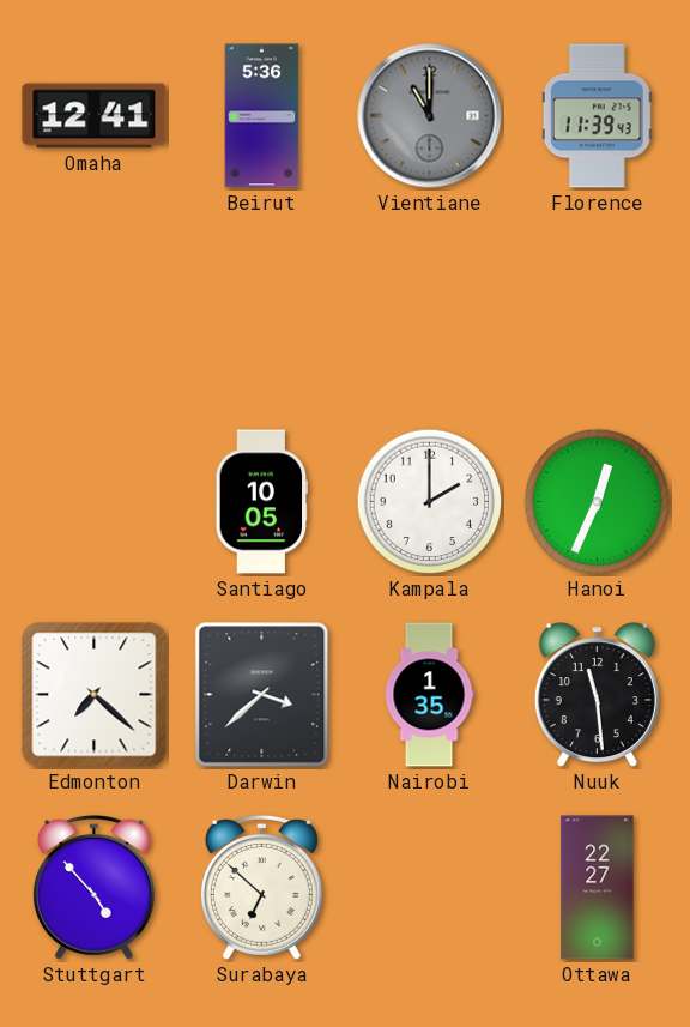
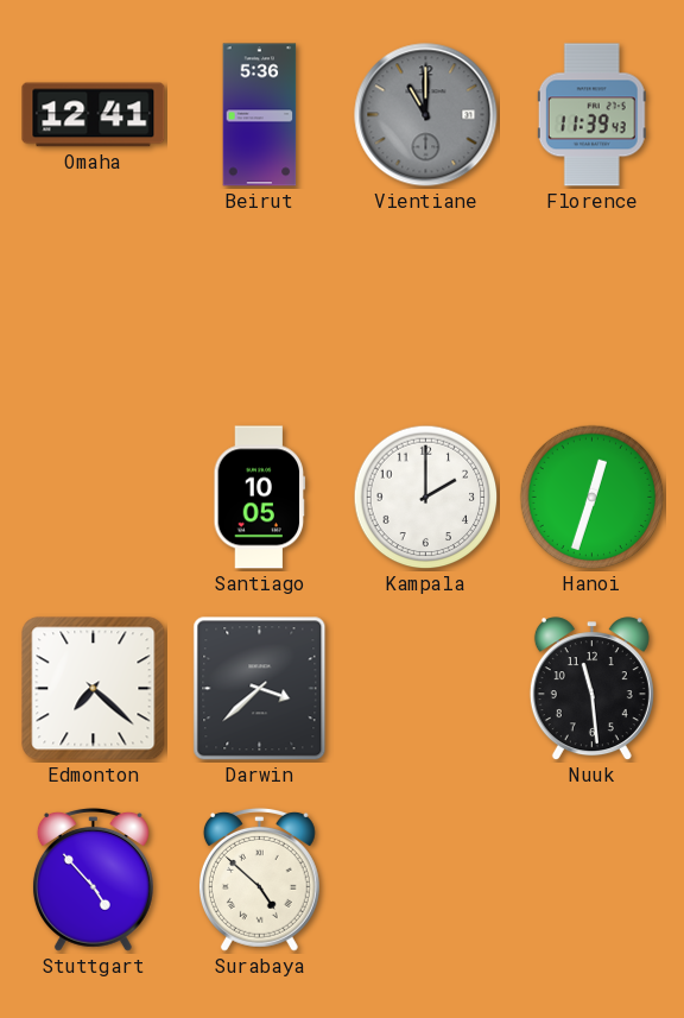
Hanoi: 12:34 -> 12:33 (593, 498)
Nairobi: 1:35 -> none (429, 695)
Surabaya: 6:52 -> 4:52 (259, 879)
Ottawa: 22:27 -> none (598, 888)
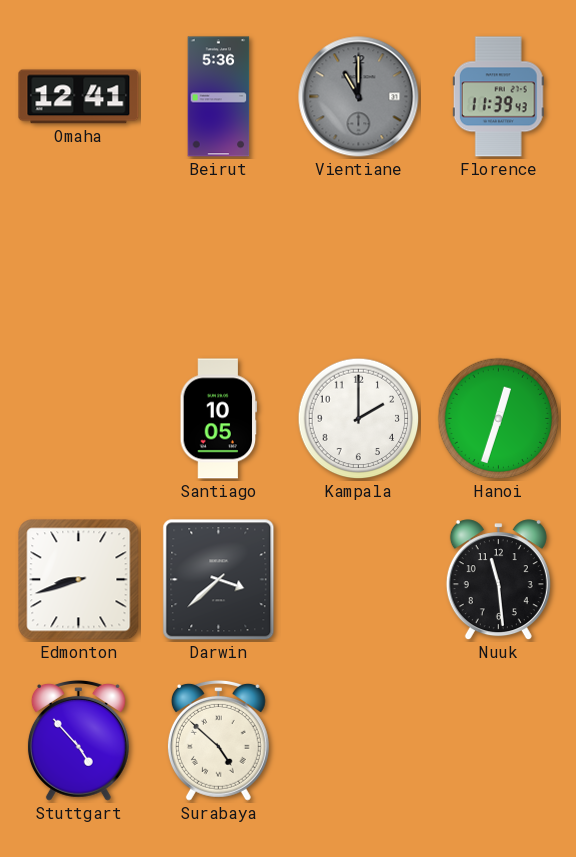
Edmonton: 7:22 -> 8:42 (79, 580)
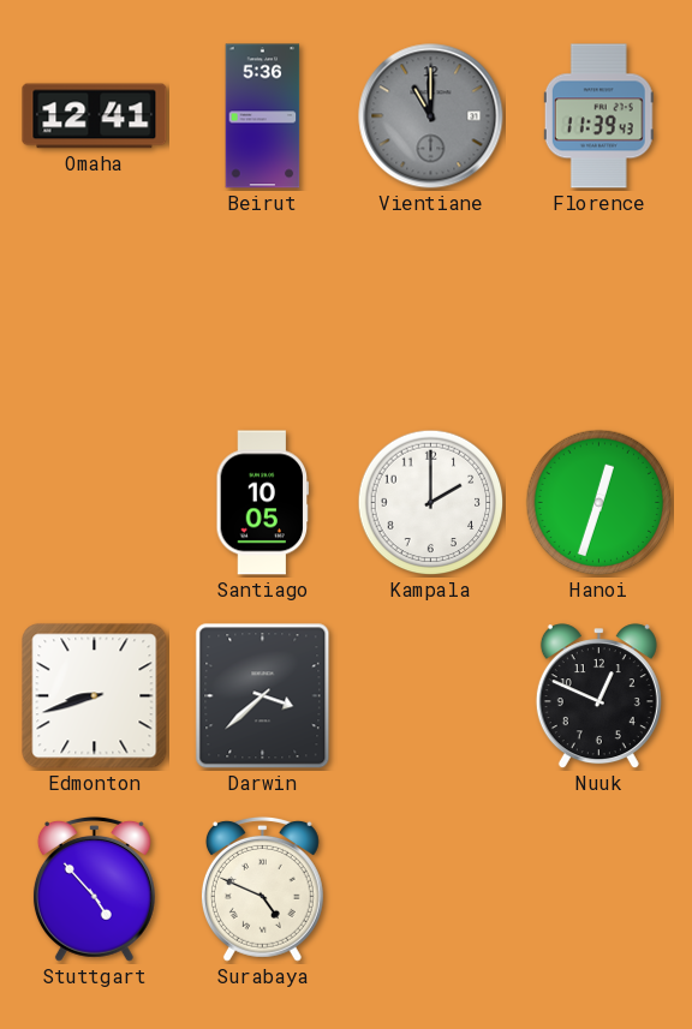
Nuuk: 11:29 -> 12:49 (598, 696)
Surabaya: 4:52 -> 4:49 (262, 889)
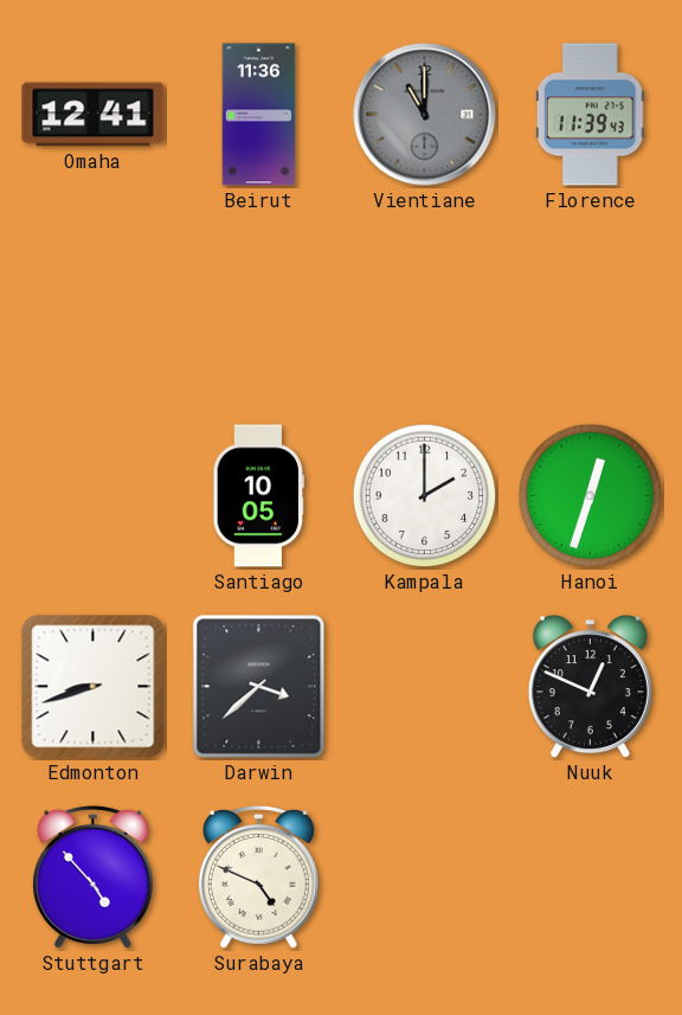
Beirut: 5:36 -> 11:36 (259, 115)
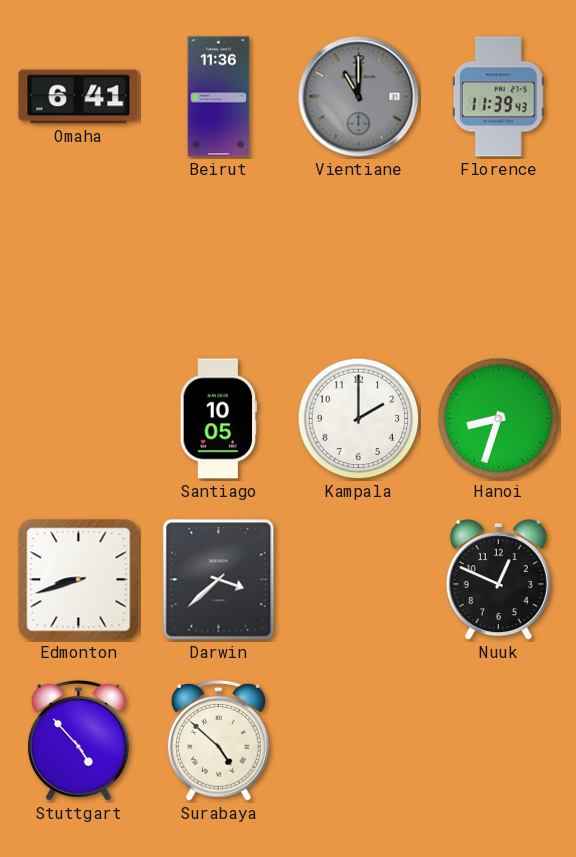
Omaha: 12:41 -> 6:41 (79, 97)
Hanoi: 12:33 -> 8:33 (499, 419)
Surabaya: 4:49 -> 4:52 (218, 740)
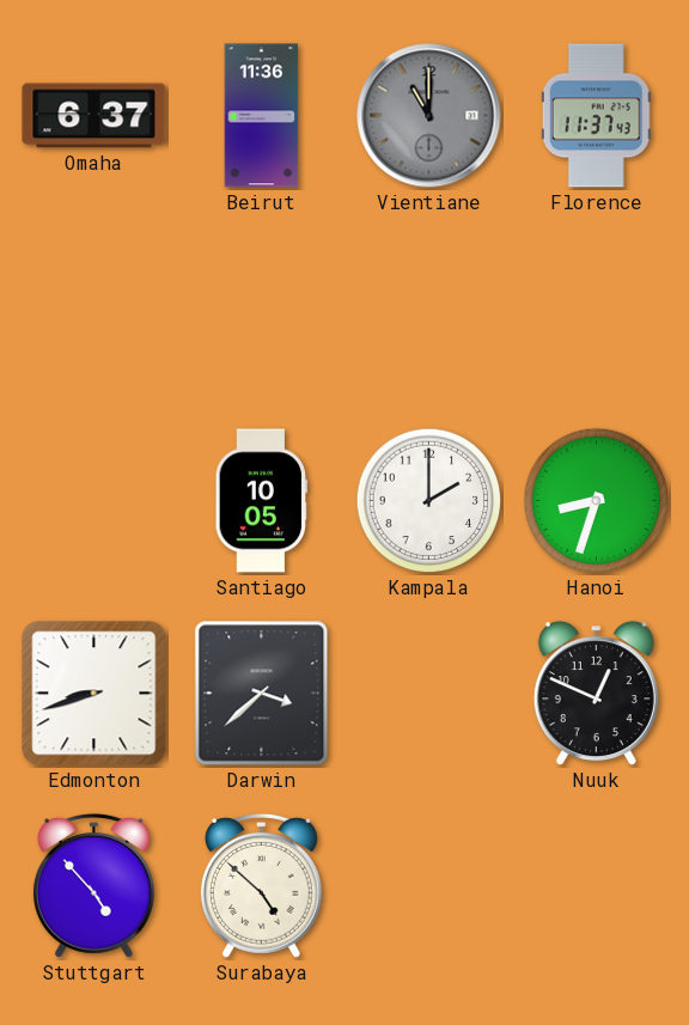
Omaha: 6:41 -> 6:37 (94, 116)
Florence: 11:39 -> 11:37 (596, 116)
